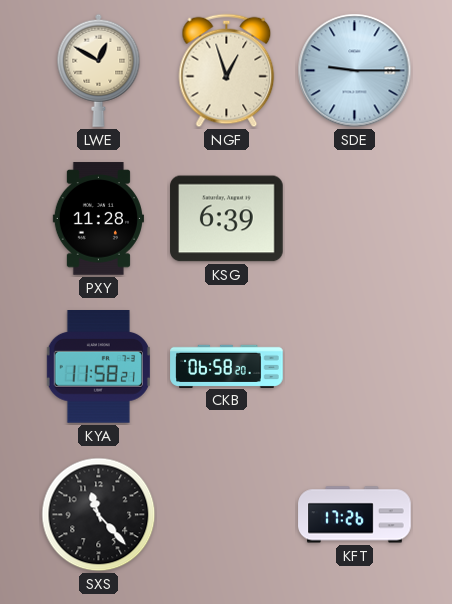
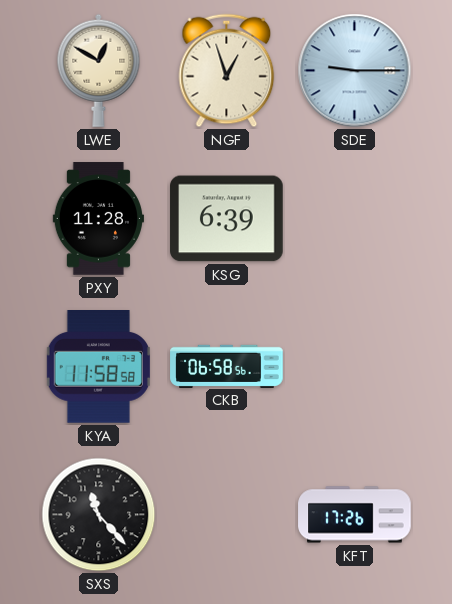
KYA: 11:58:21 -> 11:58:58 (98, 367)
CKB: 06:58:20 -> 06:58:56 (227, 366)
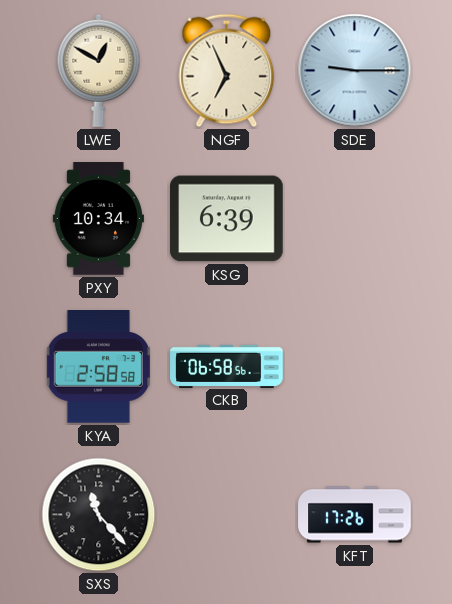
NGF: 12:57 -> 6:56 (227, 71)
PXY: 11:28 -> 10:34 (98, 219)
KYA: 11:58 -> 2:58 (98, 367)
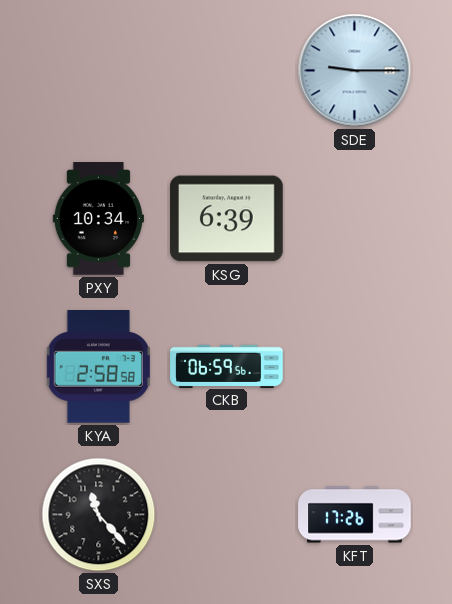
LWE: 12:50 -> none (99, 70)
NGF: 6:56 -> none (227, 71)
CKB: 06:58 -> 06:59 (227, 366)
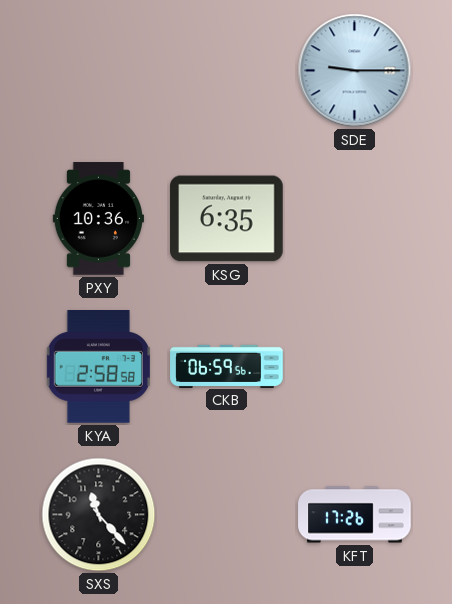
PXY: 10:34 -> 10:36 (98, 219)
KSG: 6:39 -> 6:35 (227, 219)
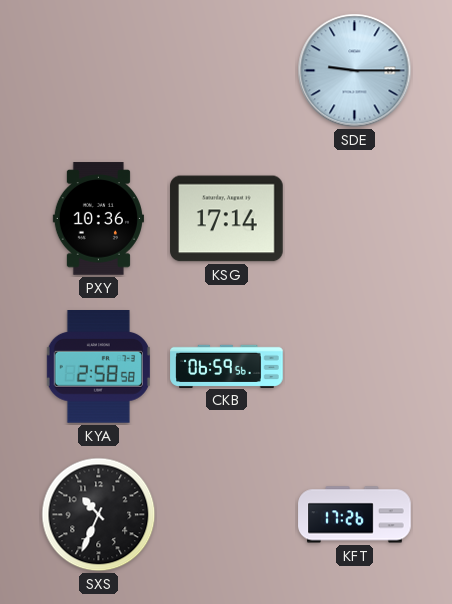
KSG: 6:35 -> 17:14 (227, 219)
SXS: 11:23 -> 10:34 (99, 515)
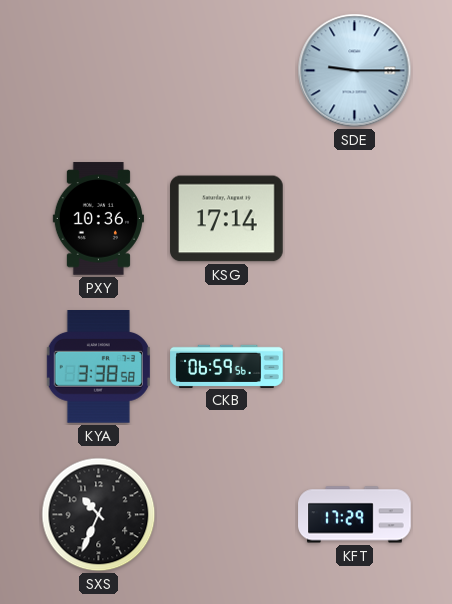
KYA: 2:58 -> 3:38 (98, 367)
KFT: 17:26 -> 17:29 (355, 515)
